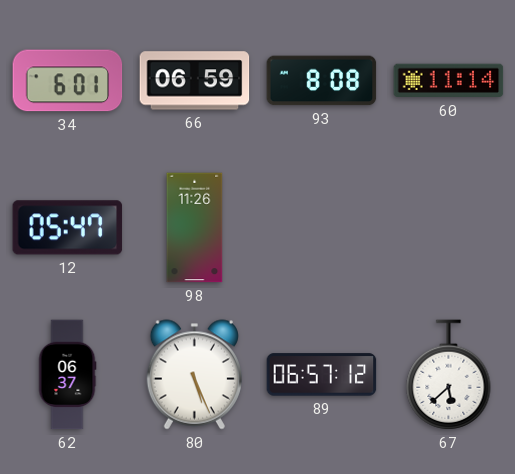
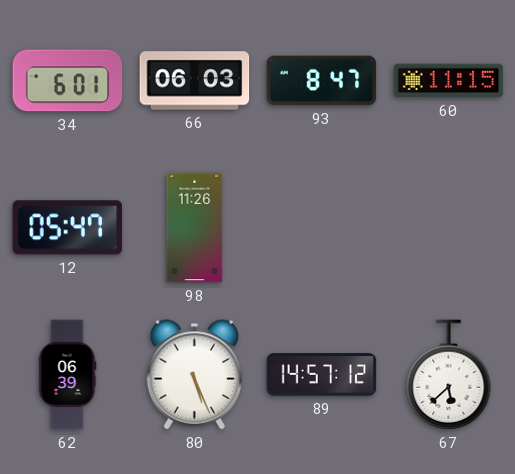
66: 06:59 -> 06:03 (195, 81)
93: 8:08 -> 8:47 (322, 81)
60: 11:14 -> 11:15 (449, 81)
62: 06:37 -> 06:39 (67, 375)
89: 06:57 -> 14:57 (322, 375)
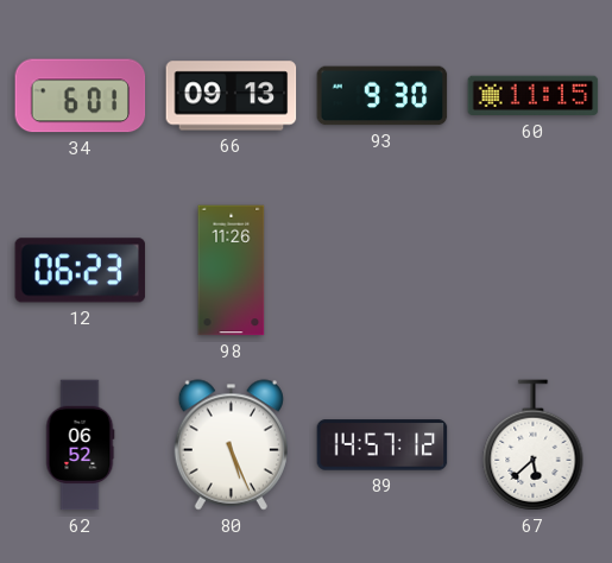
66: 06:03 -> 09:13 (232, 96)
93: 8:47 -> 9:30 (383, 96)
12: 05:47 -> 06:23 (81, 271)
62: 06:39 -> 06:52 (80, 445)
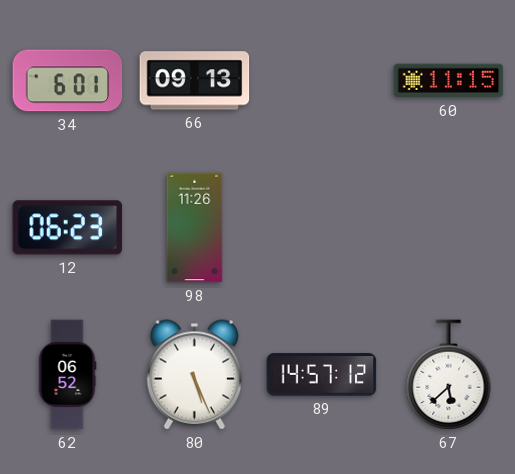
93: 9:30 -> none (383, 96)
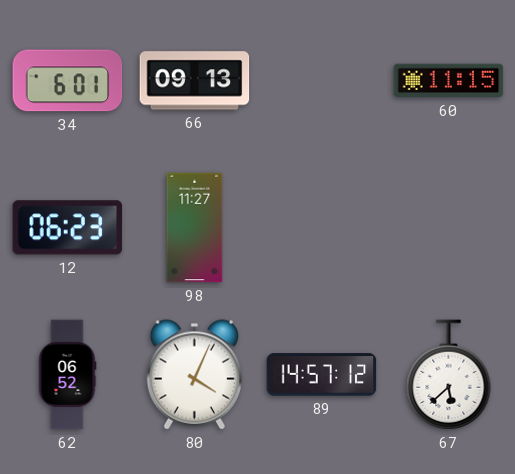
98: 11:26 -> 11:27 (195, 228)
80: 5:26 -> 4:04 (194, 375)
